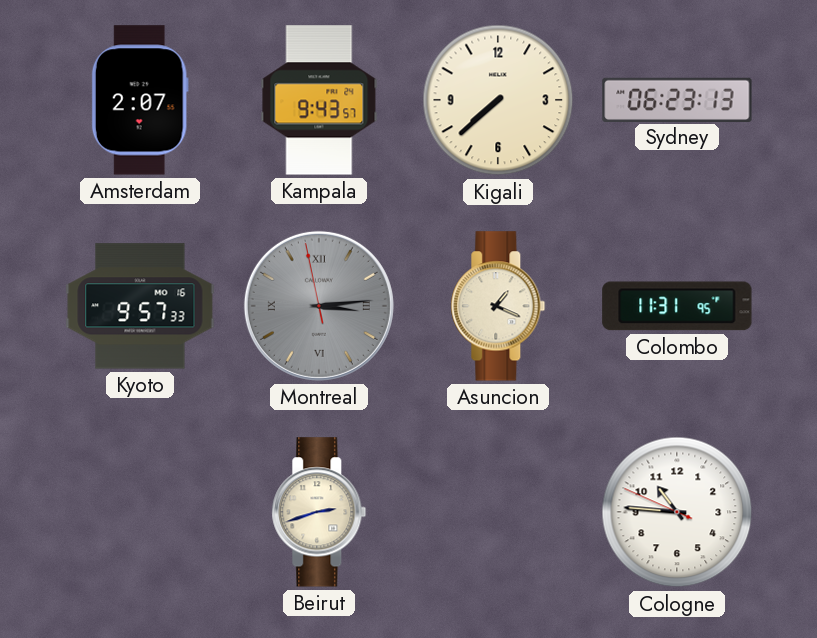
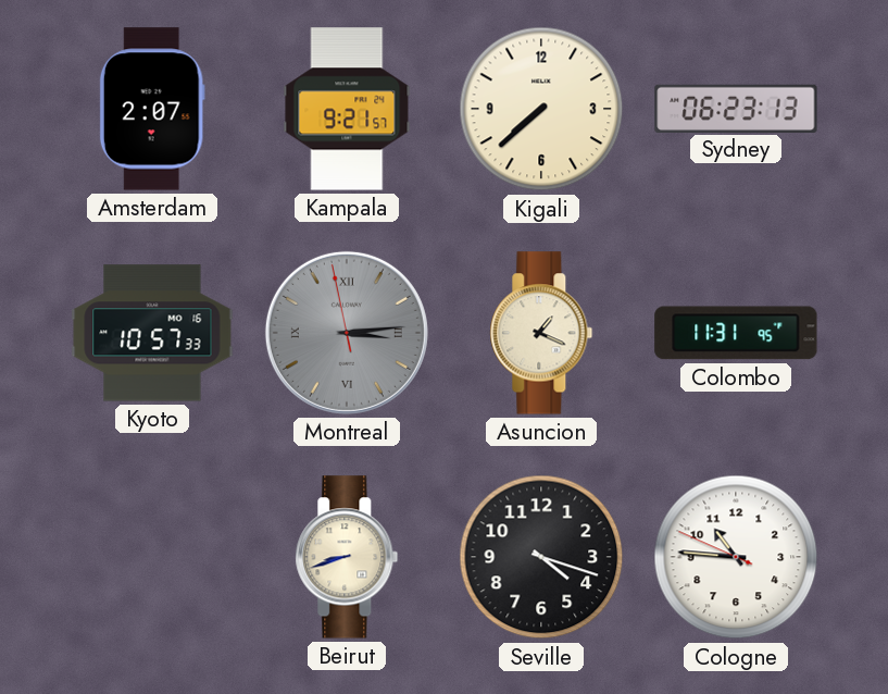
Kampala: 9:43 -> 9:21 (347, 109)
Kyoto: 9:57 -> 10:57 (152, 333)
Beirut: 2:42 -> 8:42 (347, 557)
Seville: none -> 4:18 (541, 557)
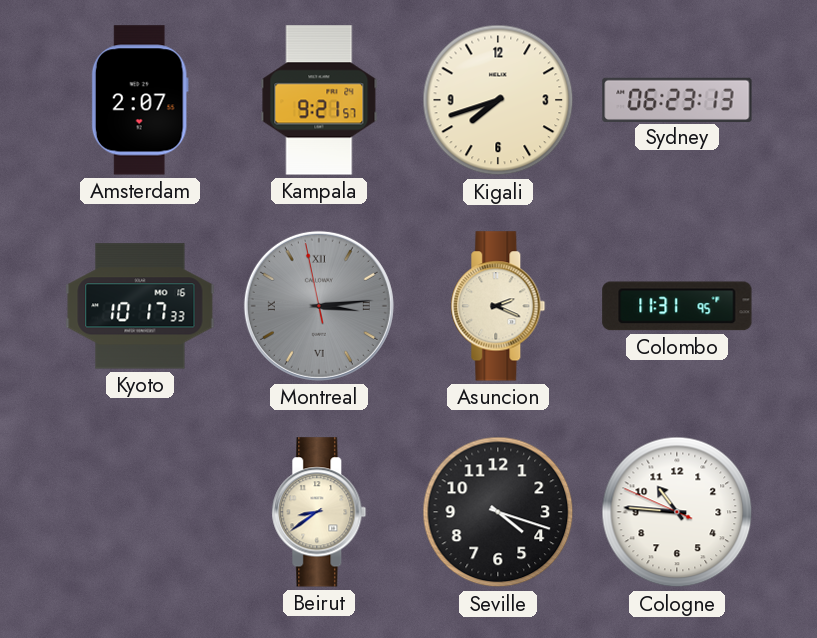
Kigali: 7:38 -> 7:42 (498, 100)
Kyoto: 10:57 -> 10:17 (140, 306)
Asuncion: 1:19 -> 2:19 (498, 306)
Beirut: 8:42 -> 8:39 (319, 512)
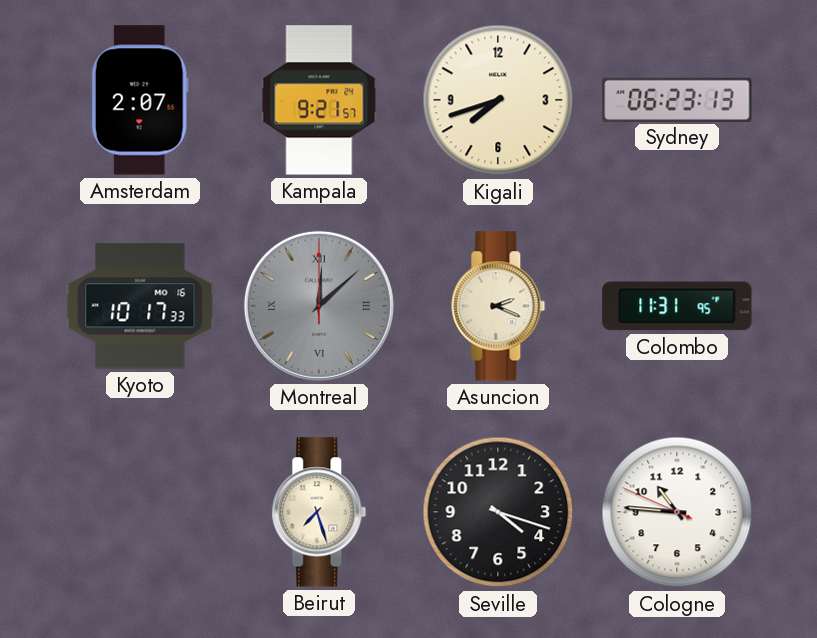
Montreal: 3:13 -> 12:08 (319, 306)
Beirut: 8:39 -> 7:27 (319, 512)
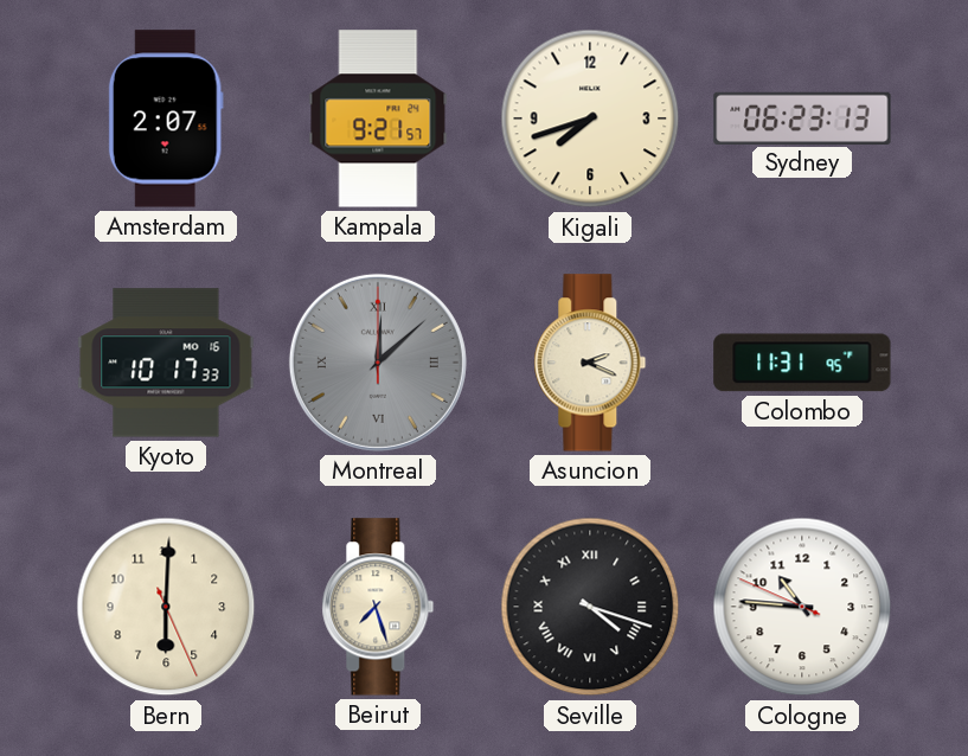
Bern: none -> 6:00 (166, 607)
Seville numerals: Arabic -> Roman (590, 607)
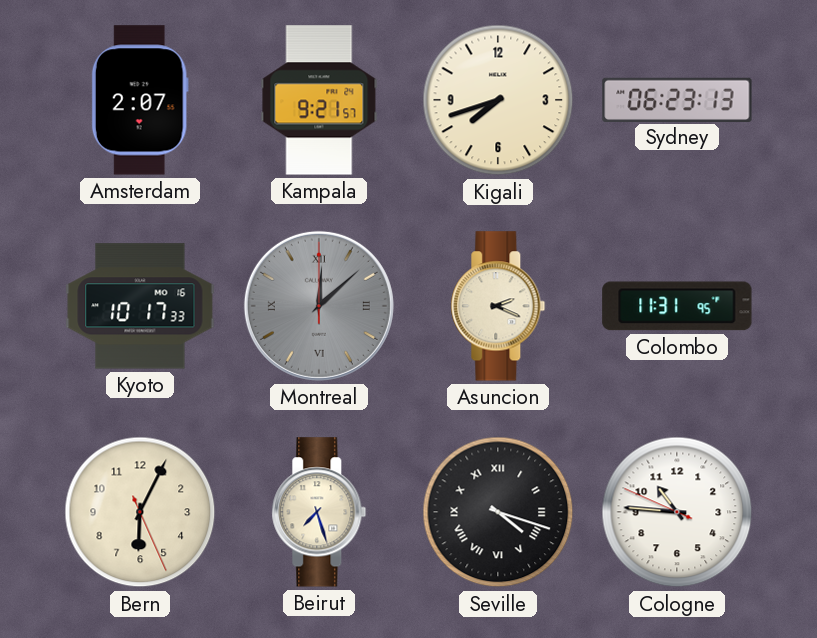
Bern: 6:00 -> 6:04 (140, 512)
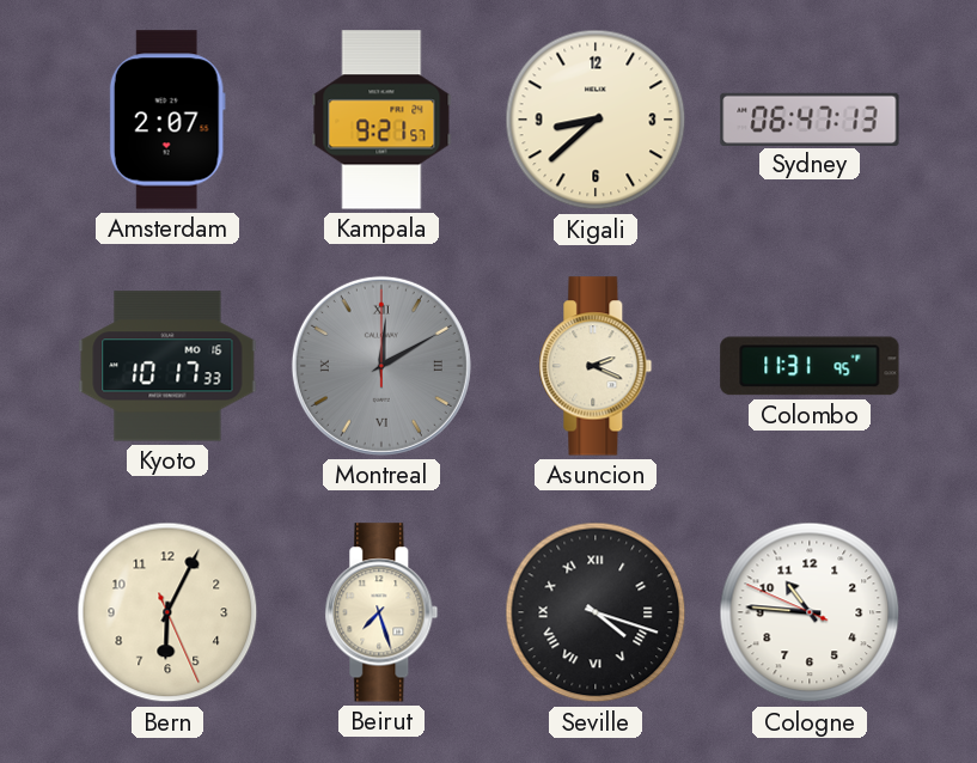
Kigali: 7:42 -> 8:38 (596, 120)
Sydney: 06:23 -> 06:47 (810, 118)
Montreal: 12:08 -> 12:10 (381, 366)
